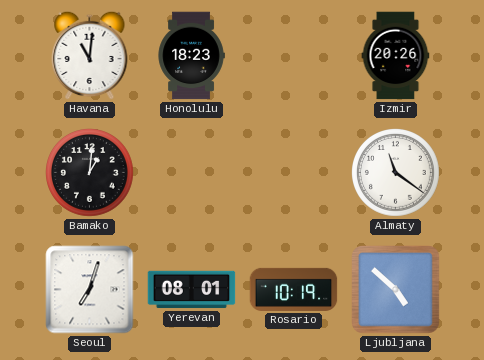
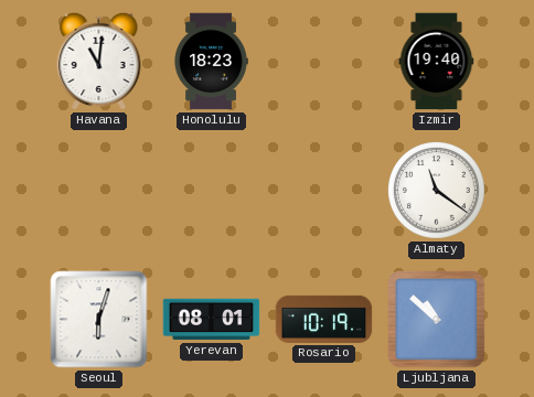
Izmir: 20:26 -> 19:40 (437, 62)
Bamako: 1:01 -> none (90, 173)
Seoul: 7:03 -> 6:03 (99, 320)
Ljubljana: 4:52 -> 10:52 (437, 320)
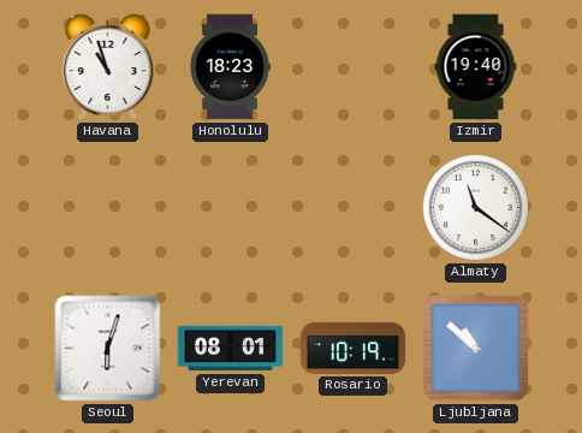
Havana: 11:01 -> 10:57 (108, 66)
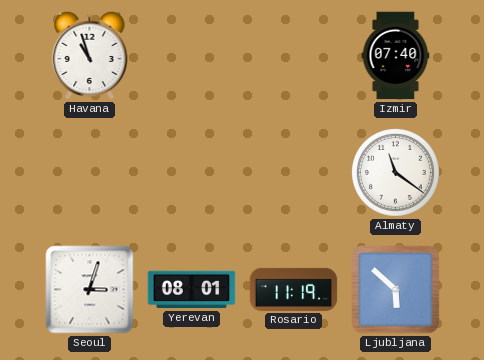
Honolulu: 18:23 -> none (230, 67)
Izmir: 19:40 -> 07:40 (396, 56)
Seoul: 6:03 -> 3:03 (90, 290)
Rosario: 10:19 -> 11:19 (294, 289)
Ljubljana: 10:52 -> 5:52 (396, 290)
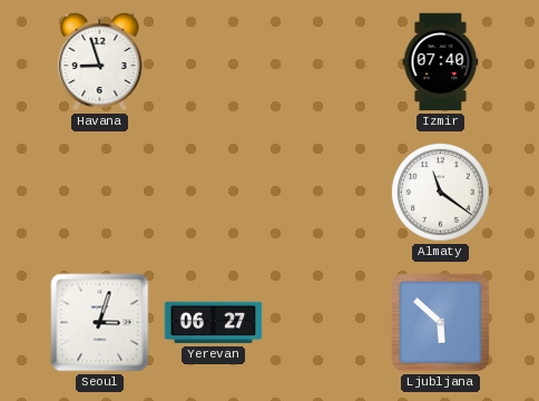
Havana: 10:57 -> 8:57 (100, 61)
Yerevan: 08:01 -> 06:27 (214, 323)
Rosario: 11:19 -> none (294, 289)
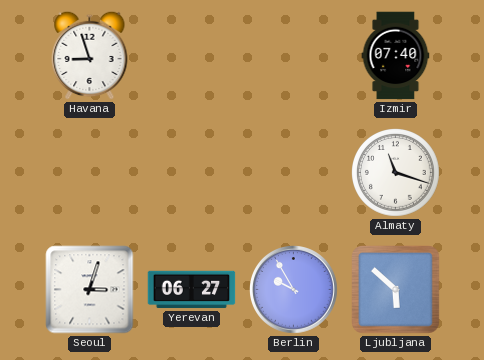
Almaty: 11:21 -> 11:18 (396, 173)
Berlin: none -> 9:55 (294, 290)
